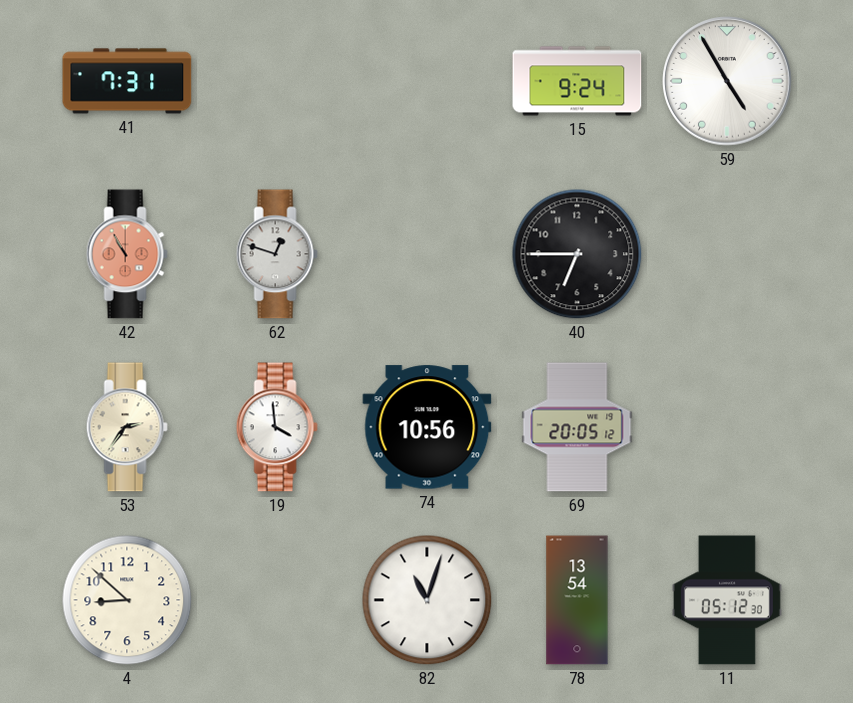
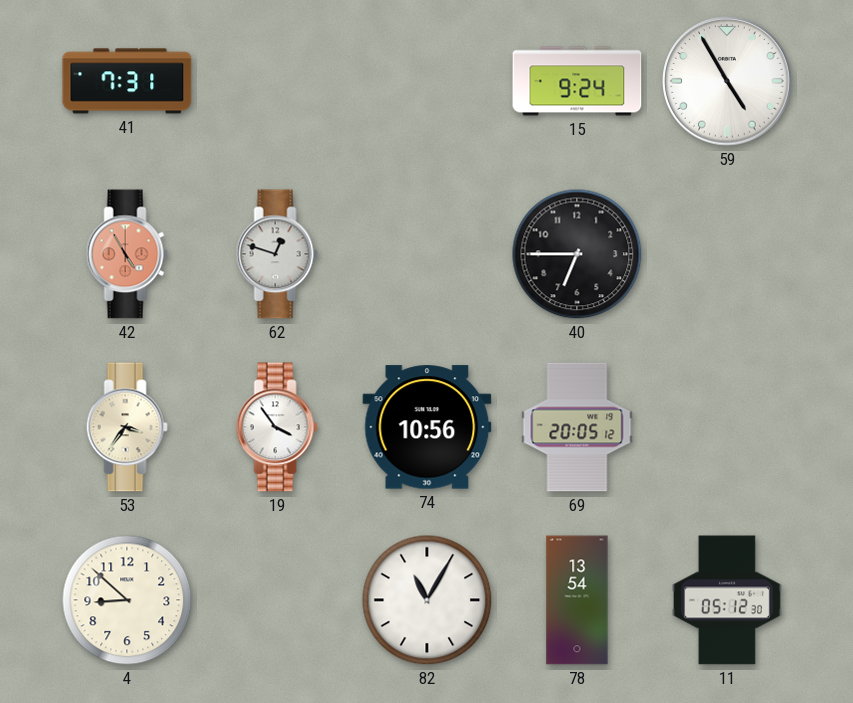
42: 10:55 -> 4:55 (127, 254)
53: 2:36 -> 3:36 (127, 427)
19: 3:59 -> 3:54 (277, 427)
82: 11:03 -> 11:05 (427, 600)
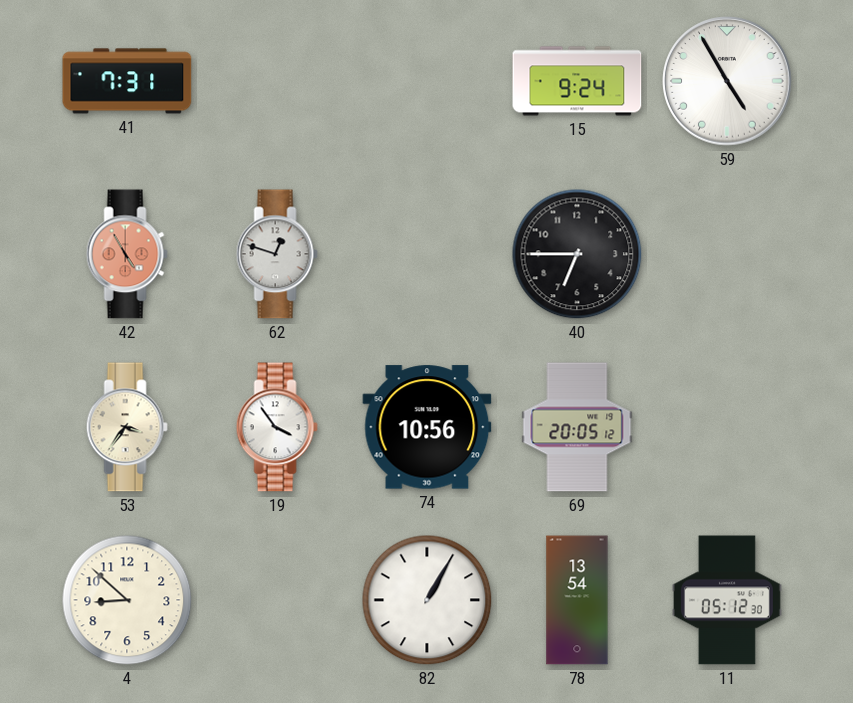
82: 11:05 -> 1:05 (427, 600)
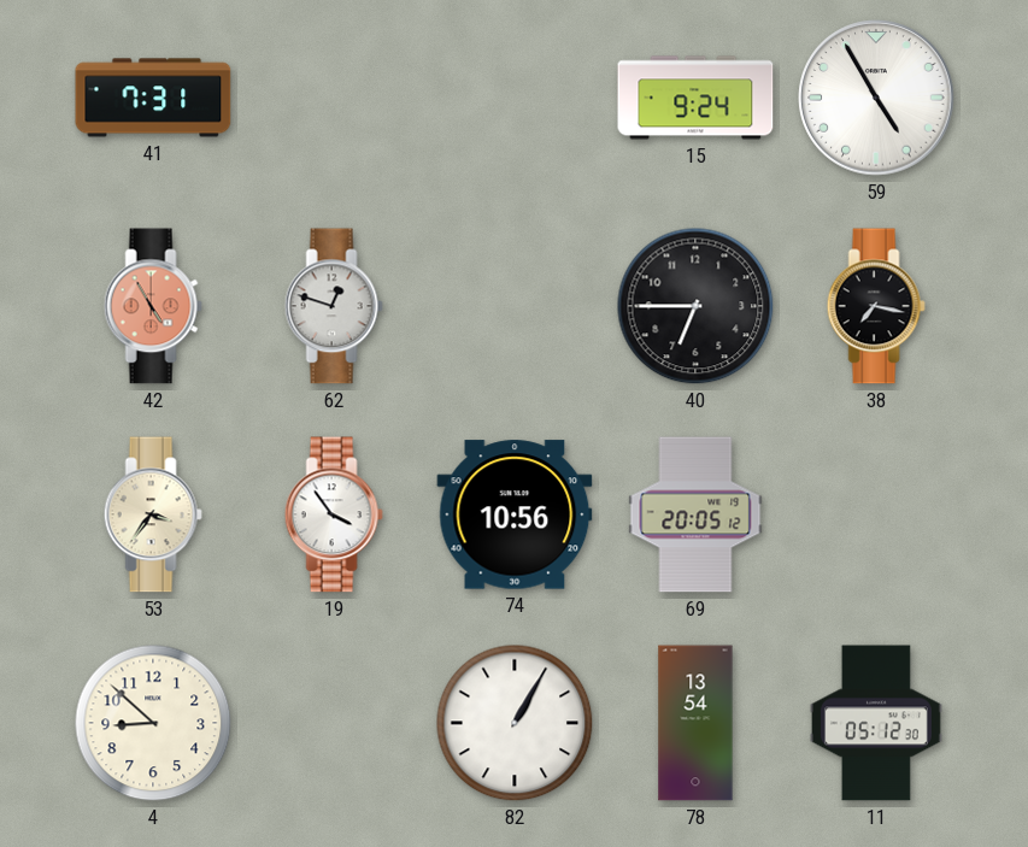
38: none -> 7:17 (876, 306)
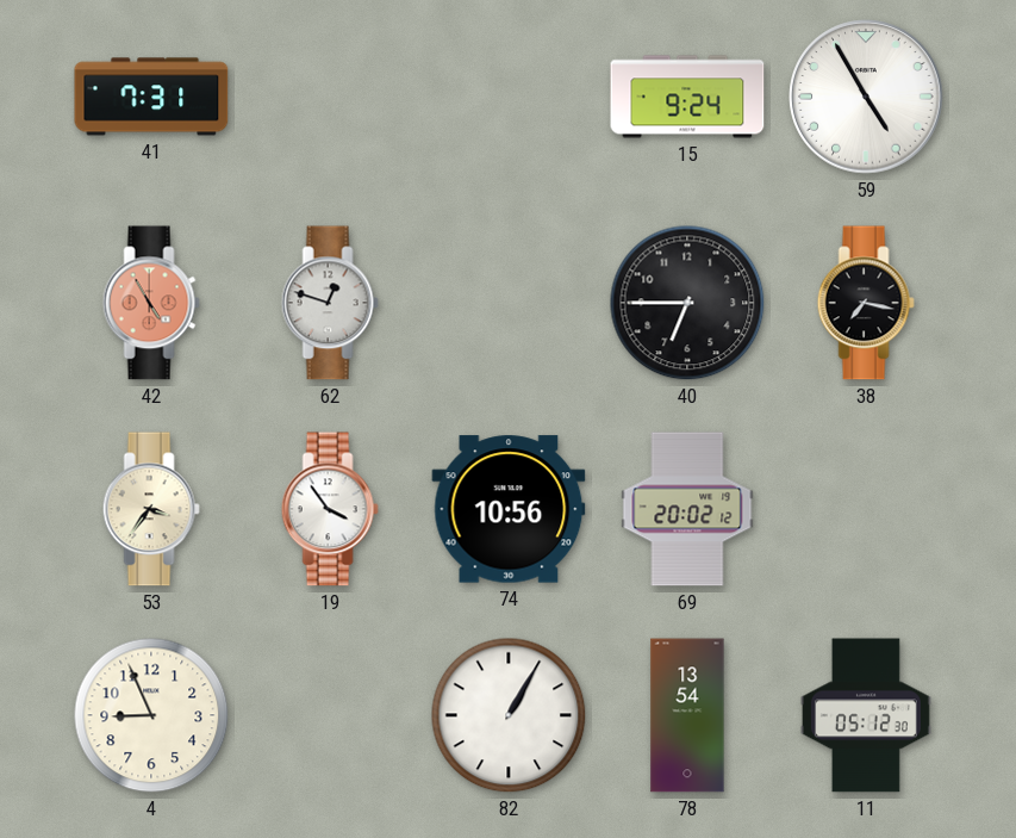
69: 20:05 -> 20:02 (687, 509)
4: 8:52 -> 8:56 (151, 715)
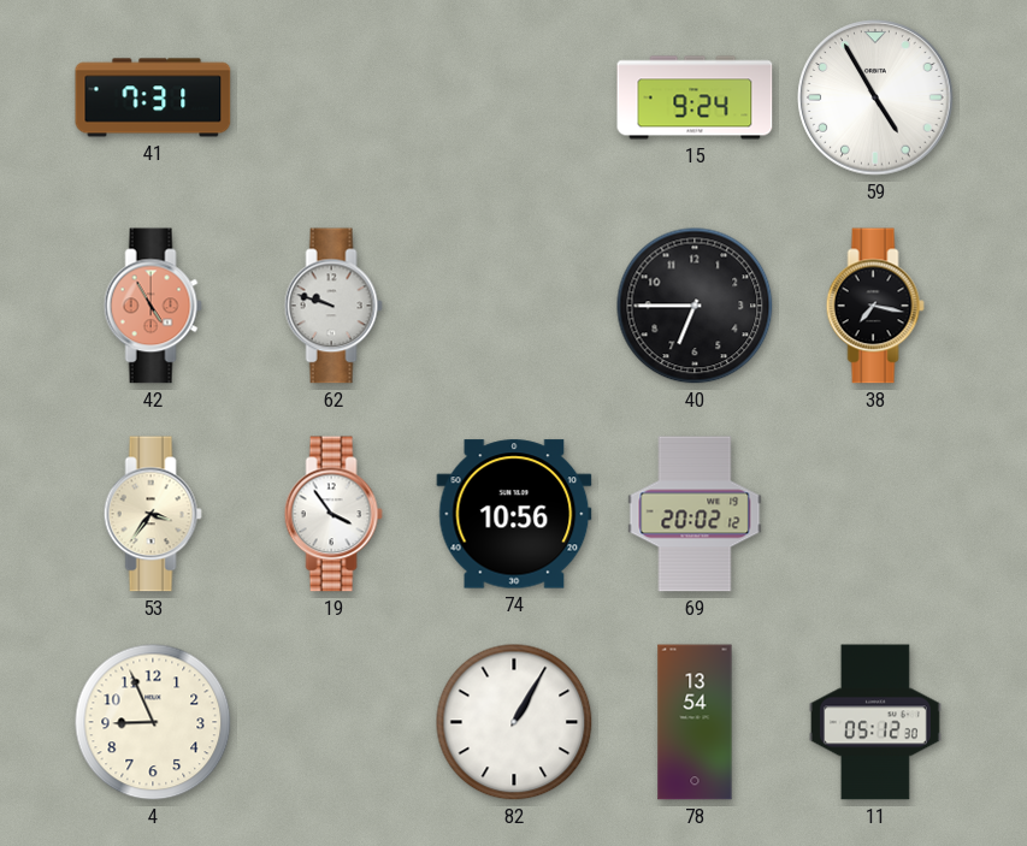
62: 12:48 -> 9:48 (334, 306)
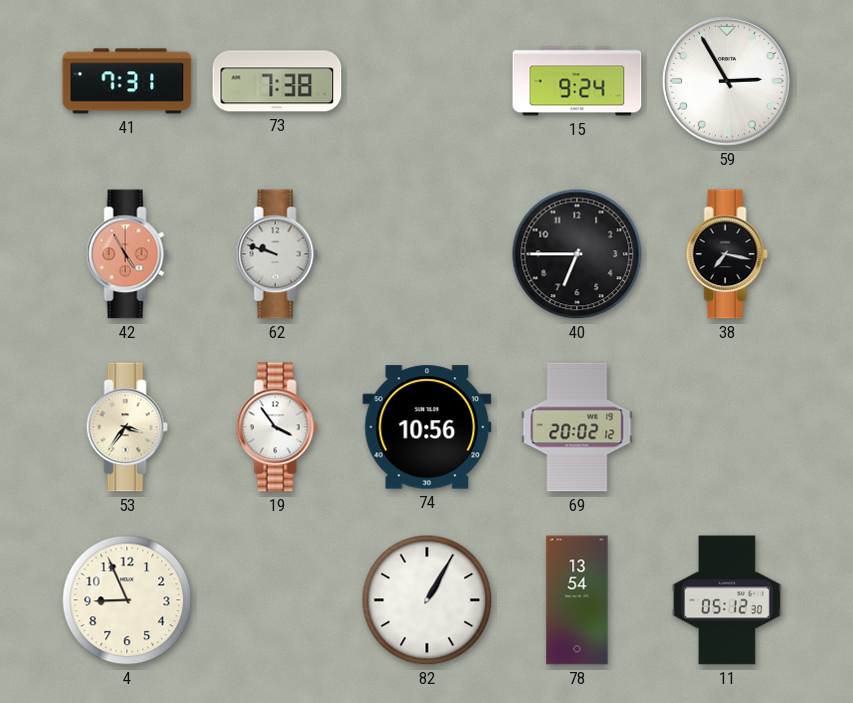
73: none -> 7:38 (277, 81)
59: 4:55 -> 2:55 (727, 81)
